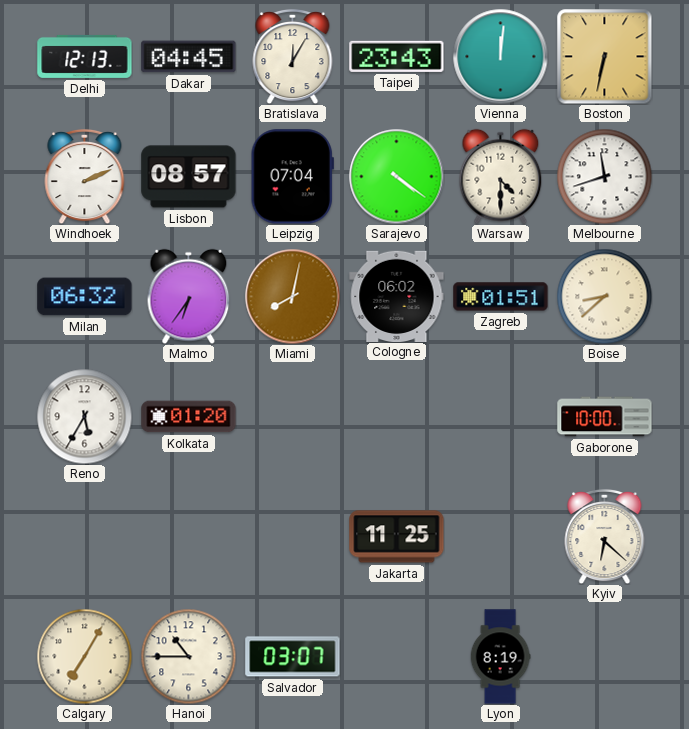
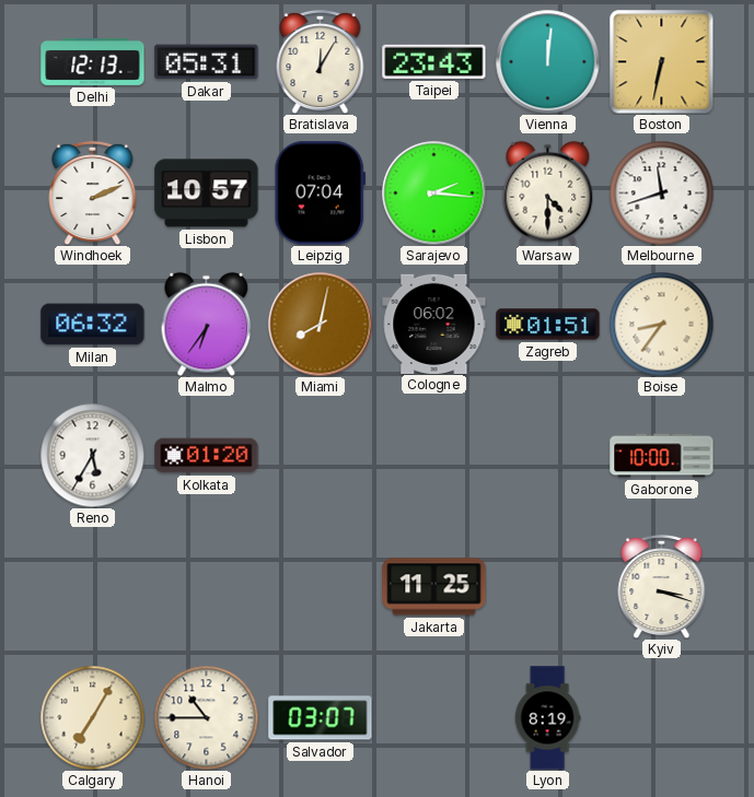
Dakar: 04:45 -> 05:31 (207, 62)
Lisbon: 08:57 -> 10:57 (207, 194)
Sarajevo: 4:21 -> 2:16 (433, 192)
Boise: 8:38 -> 8:36 (661, 324)
Kyiv: 6:22 -> 3:18 (662, 586)
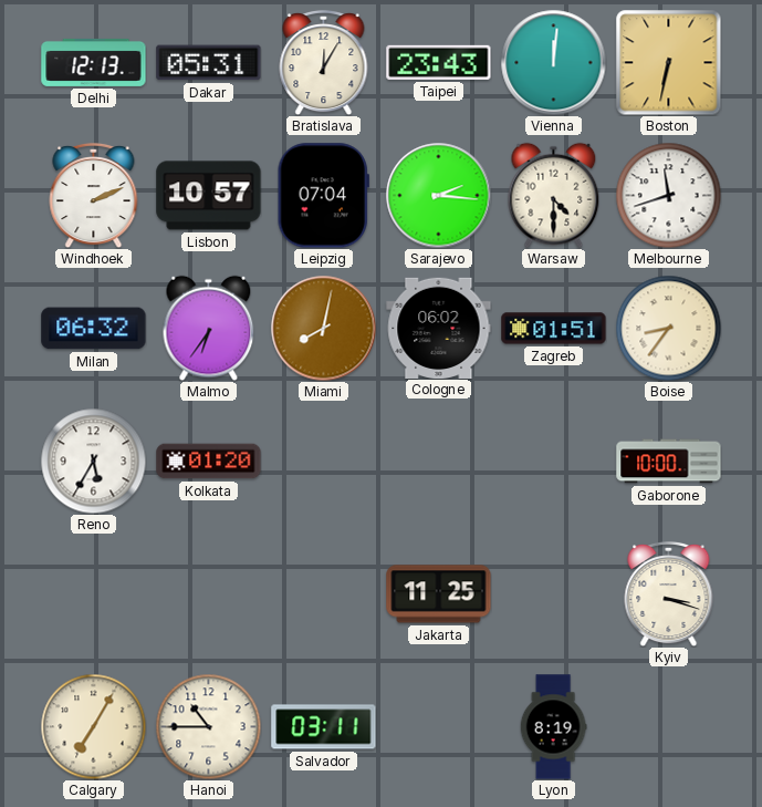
Salvador: 03:07 -> 03:11 (324, 727)
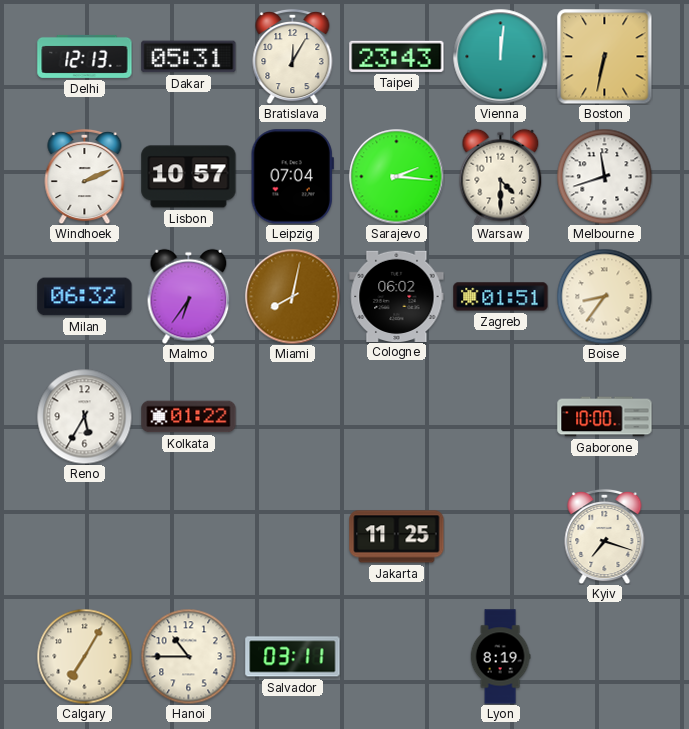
Kolkata: 01:20 -> 01:22 (189, 417)
Kyiv: 3:18 -> 7:18 (605, 536)
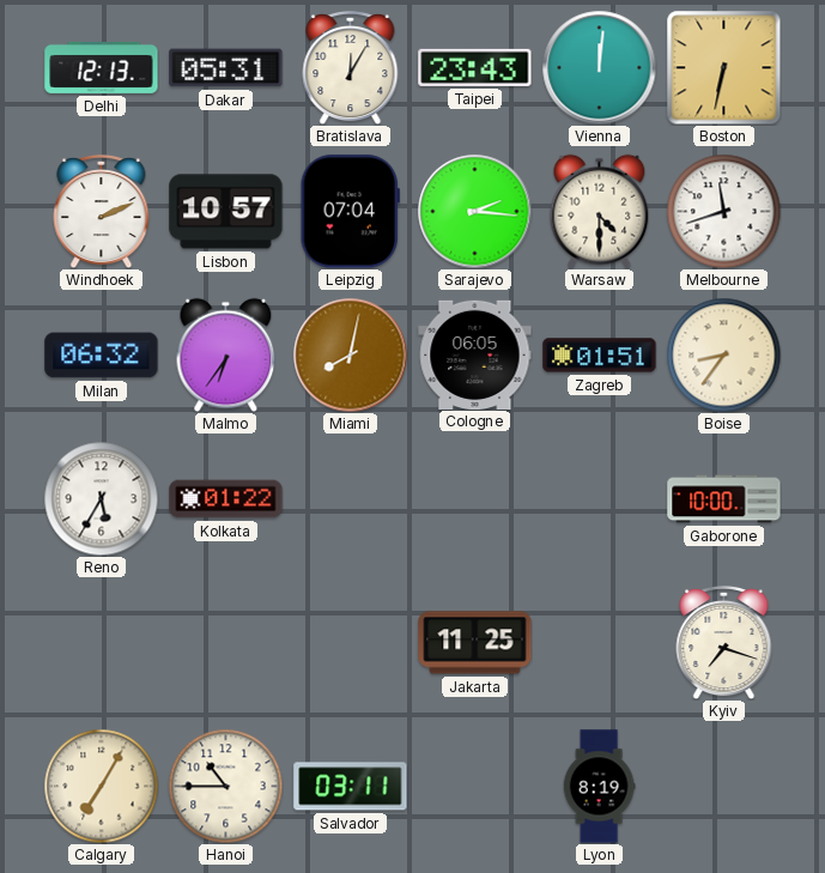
Cologne: 06:02 -> 06:05 (475, 354)
